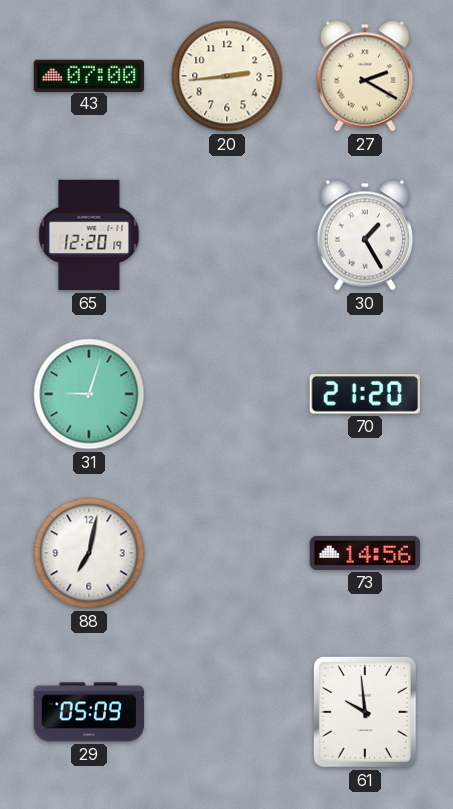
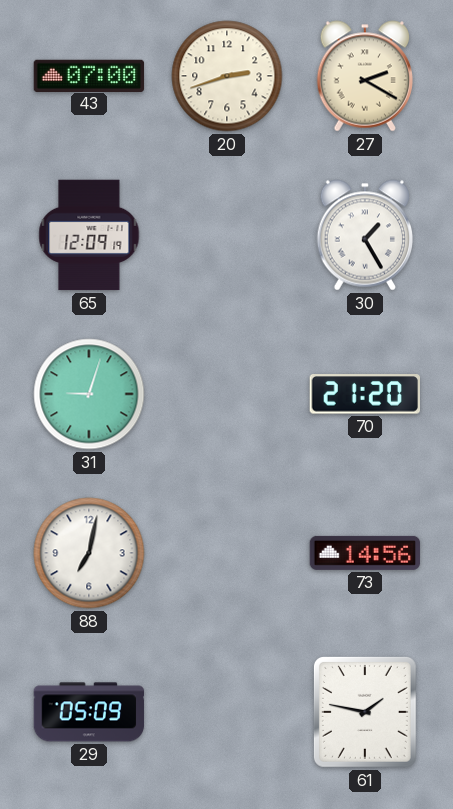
20: 2:44 -> 2:42 (227, 76)
65: 12:20 -> 12:09 (89, 235)
61: 9:59 -> 1:47 (365, 712)
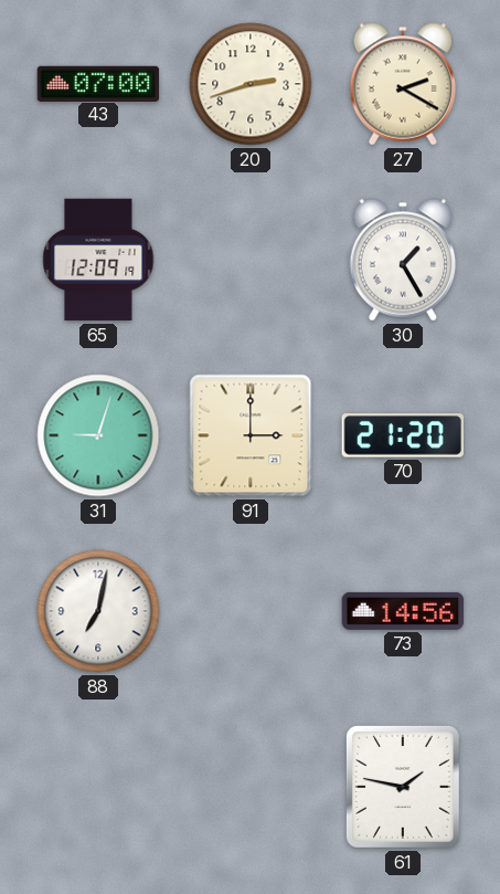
91: none -> 3:00 (251, 435)
29: 05:09 -> none (89, 712)
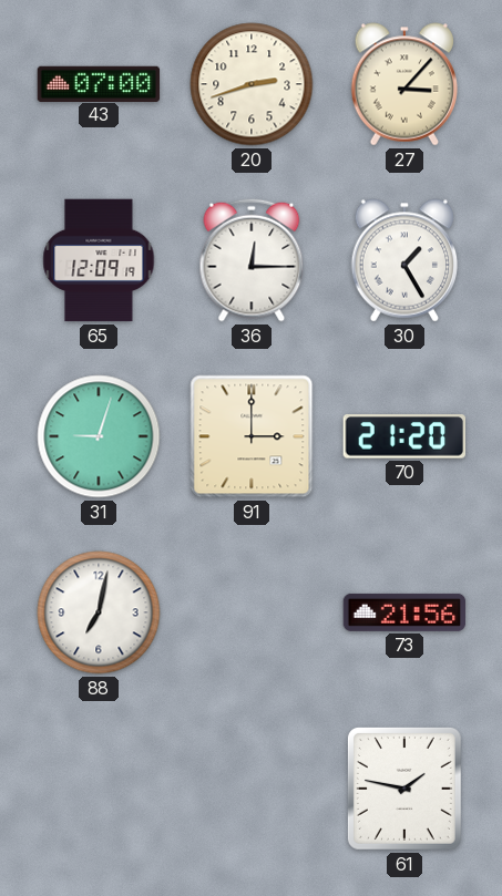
27: 2:20 -> 3:07 (404, 84)
36: none -> 12:15 (252, 260)
73: 14:56 -> 21:56 (404, 612)
